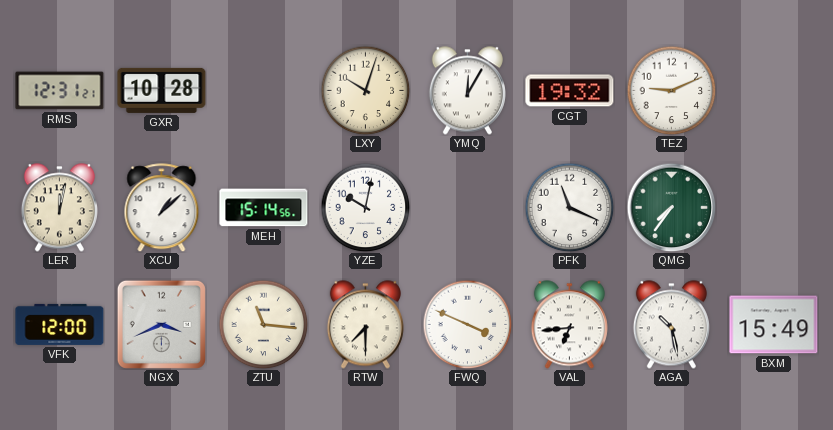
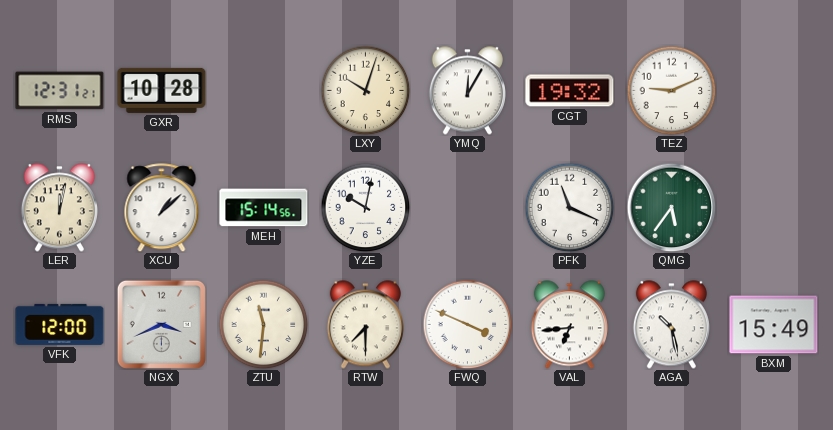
QMG: 7:36 -> 5:36 (671, 207)
ZTU: 11:16 -> 11:31 (263, 324)
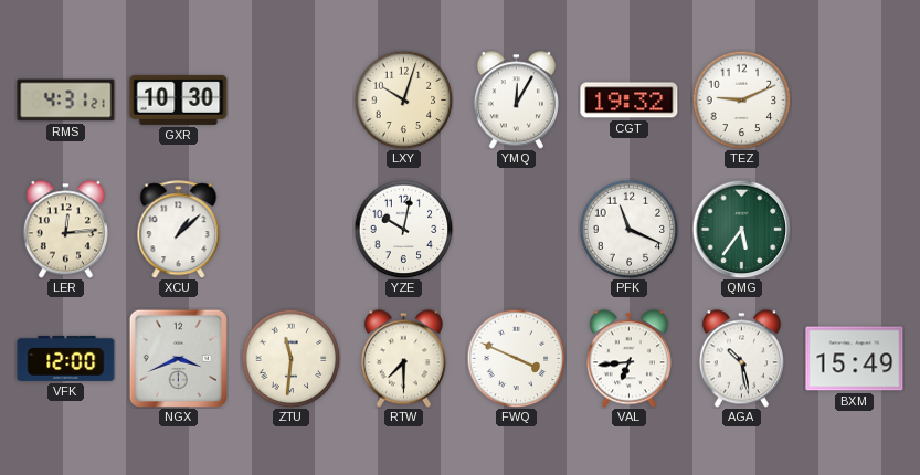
RMS: 12:31 -> 4:31 (66, 101)
GXR: 10:28 -> 10:30 (179, 99)
LER: 12:02 -> 12:14 (65, 230)
MEH: 15:14 -> none (264, 208)
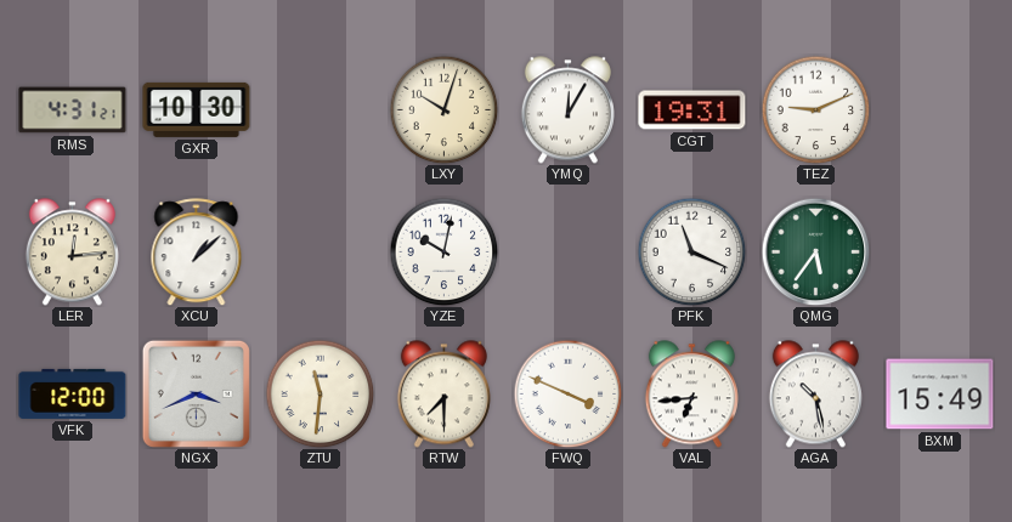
CGT: 19:32 -> 19:31 (692, 110)
